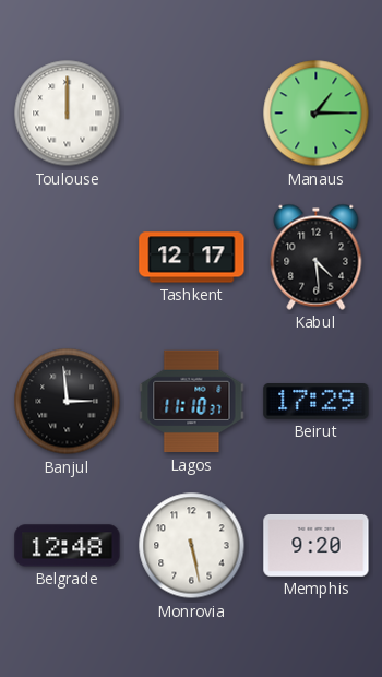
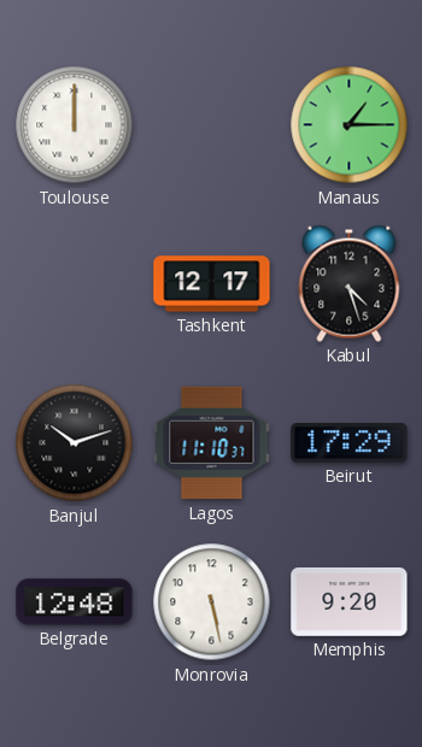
Kabul: 4:29 -> 4:27 (350, 283)
Banjul: 2:59 -> 10:12 (75, 443)
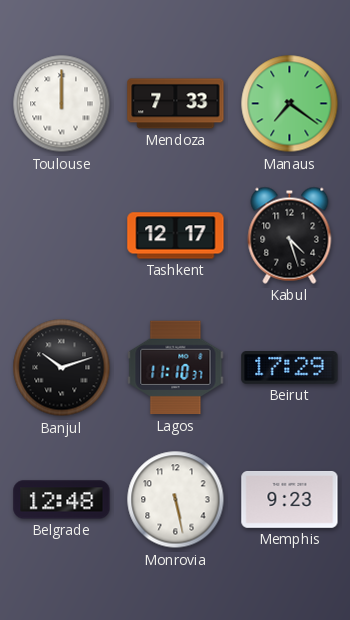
Mendoza: none -> 7:33 (176, 104)
Manaus: 1:15 -> 7:21 (290, 104)
Memphis: 9:20 -> 9:23 (290, 499)
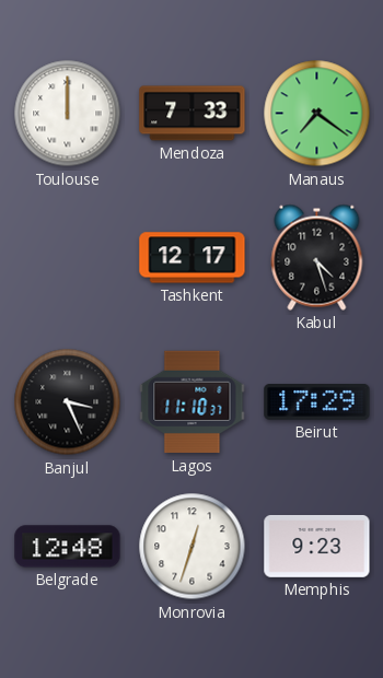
Banjul: 10:12 -> 3:26 (68, 402)
Monrovia: 5:28 -> 12:33 (193, 547)
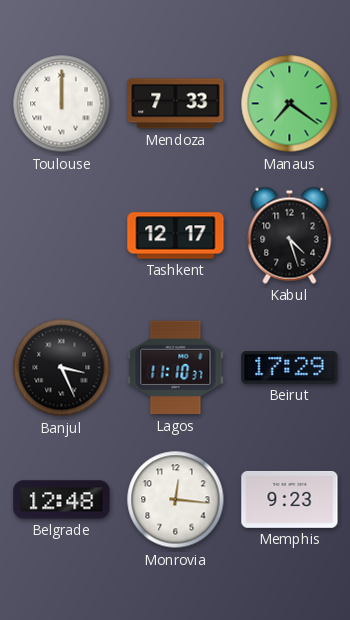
Monrovia: 12:33 -> 12:16 (176, 500)
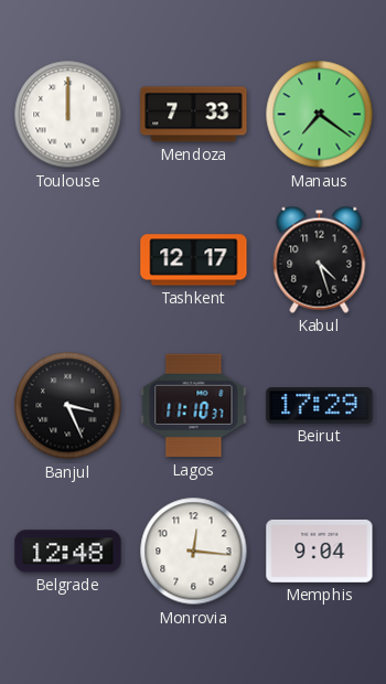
Memphis: 9:23 -> 9:04 (320, 551)
